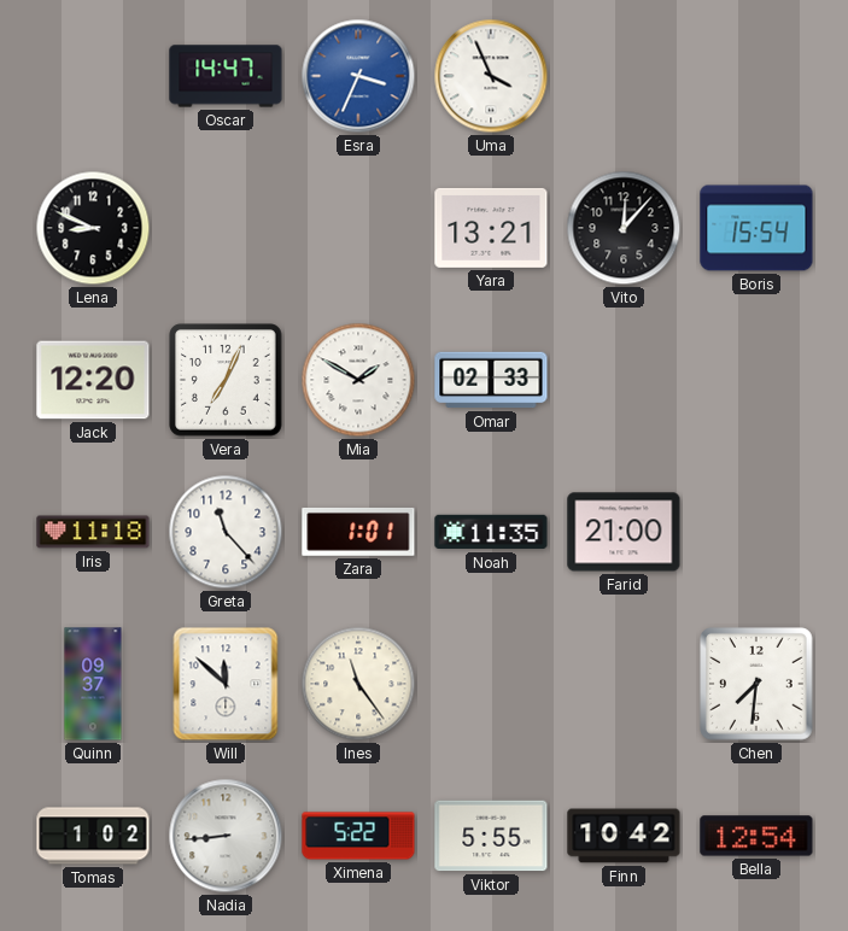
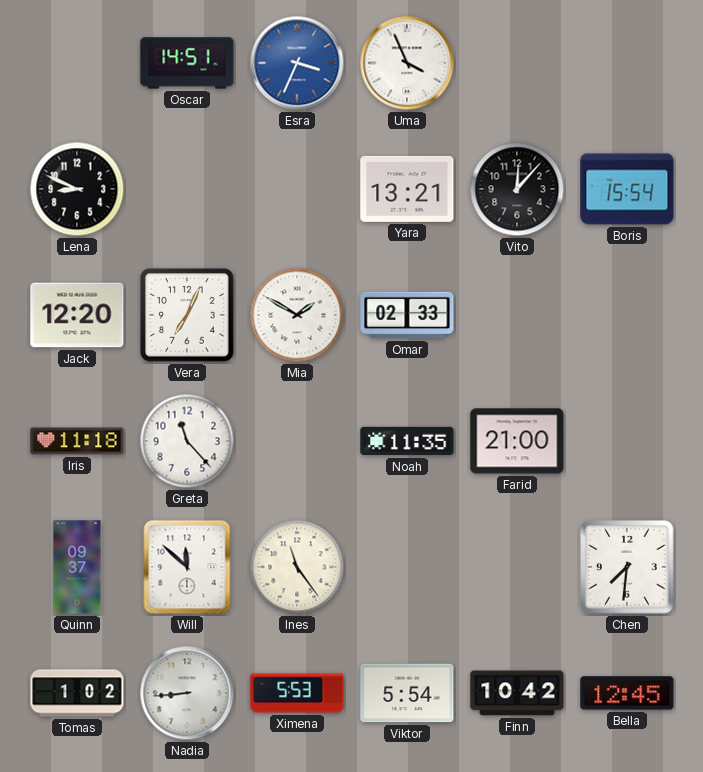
Oscar: 14:47 -> 14:51 (187, 63)
Zara: 1:01 -> none (358, 532)
Ximena: 5:22 -> 5:53 (297, 693)
Viktor: 5:55 -> 5:54 (407, 693)
Bella: 12:54 -> 12:45 (627, 693)
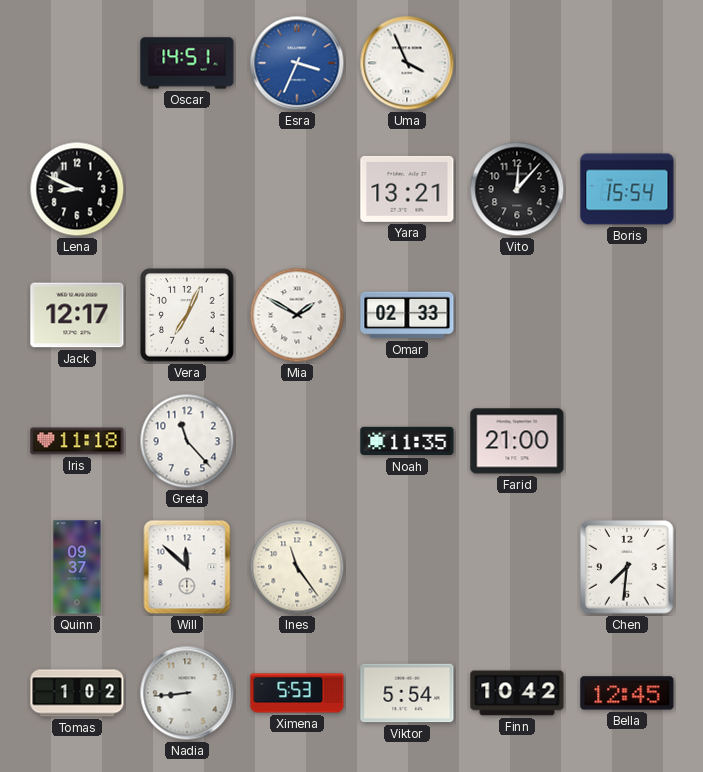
Jack: 12:20 -> 12:17 (77, 315)
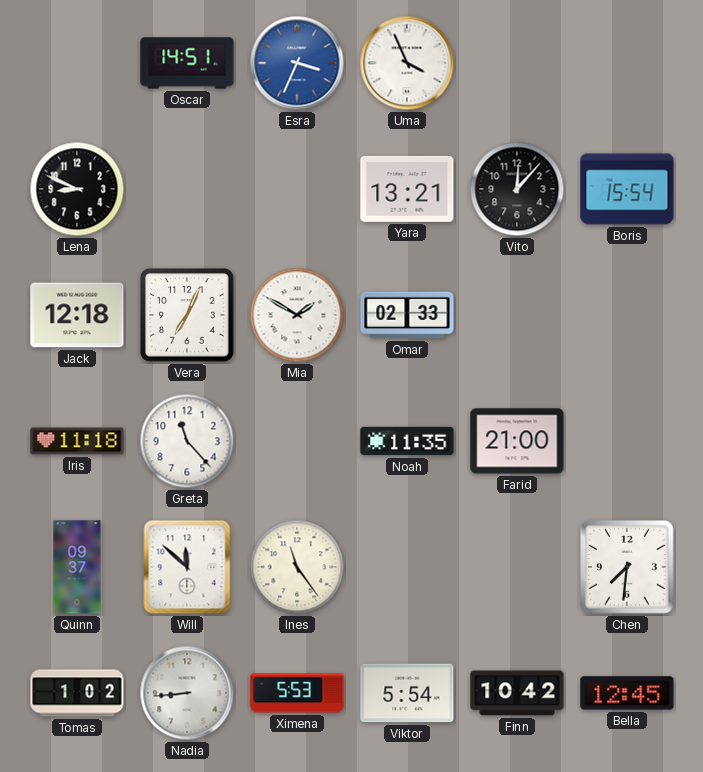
Jack: 12:17 -> 12:18 (77, 315)
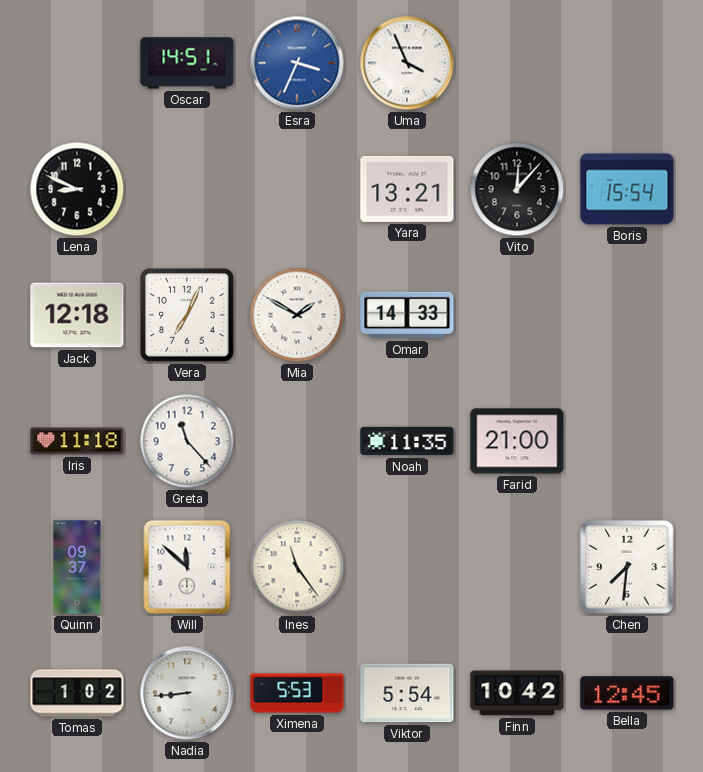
Omar: 02:33 -> 14:33 (407, 315)
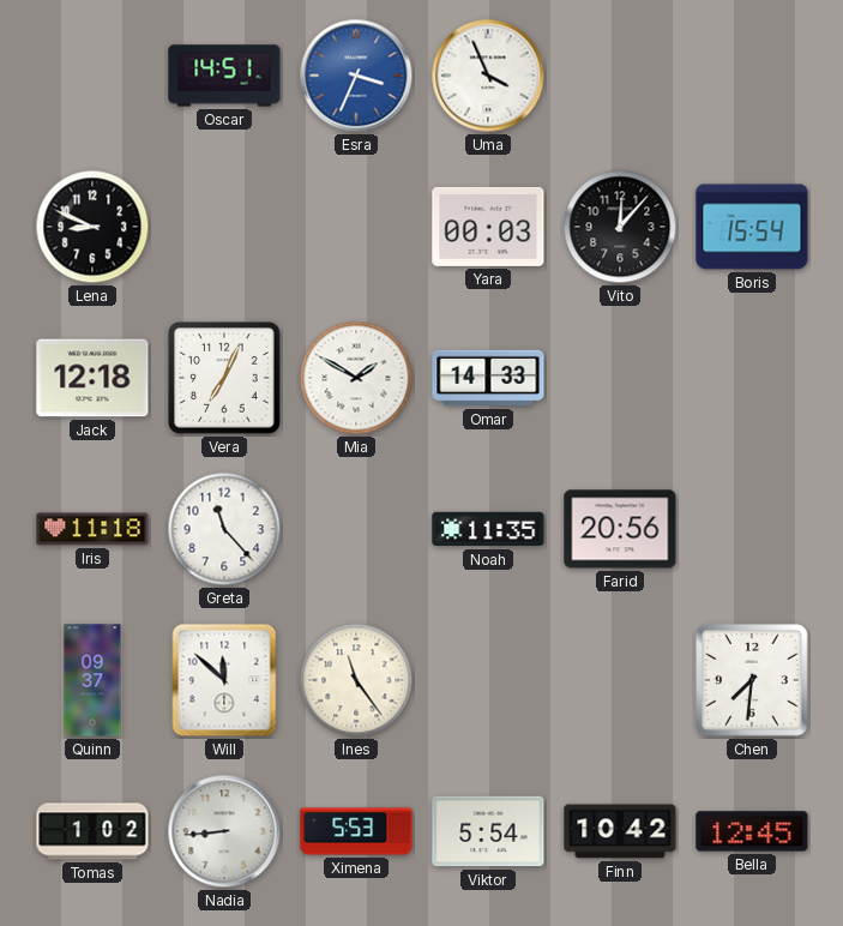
Yara: 13:21 -> 00:03 (488, 227)
Farid: 21:00 -> 20:56 (620, 529)
